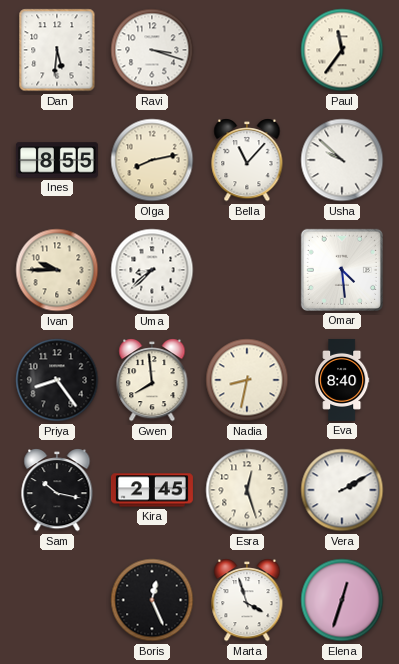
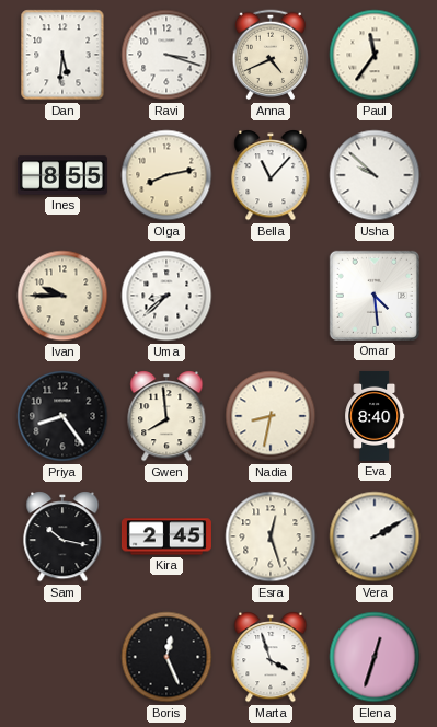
Anna: none -> 4:41 (271, 55)
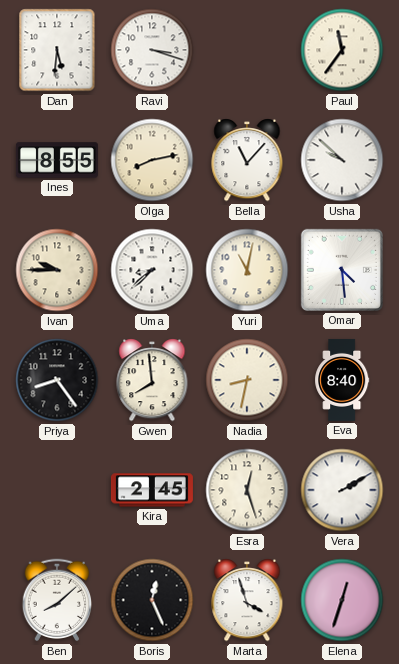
Anna: 4:41 -> none (271, 55)
Yuri: none -> 11:02 (247, 270)
Sam: 10:17 -> none (62, 536)
Ben: none -> 8:08 (57, 600)
